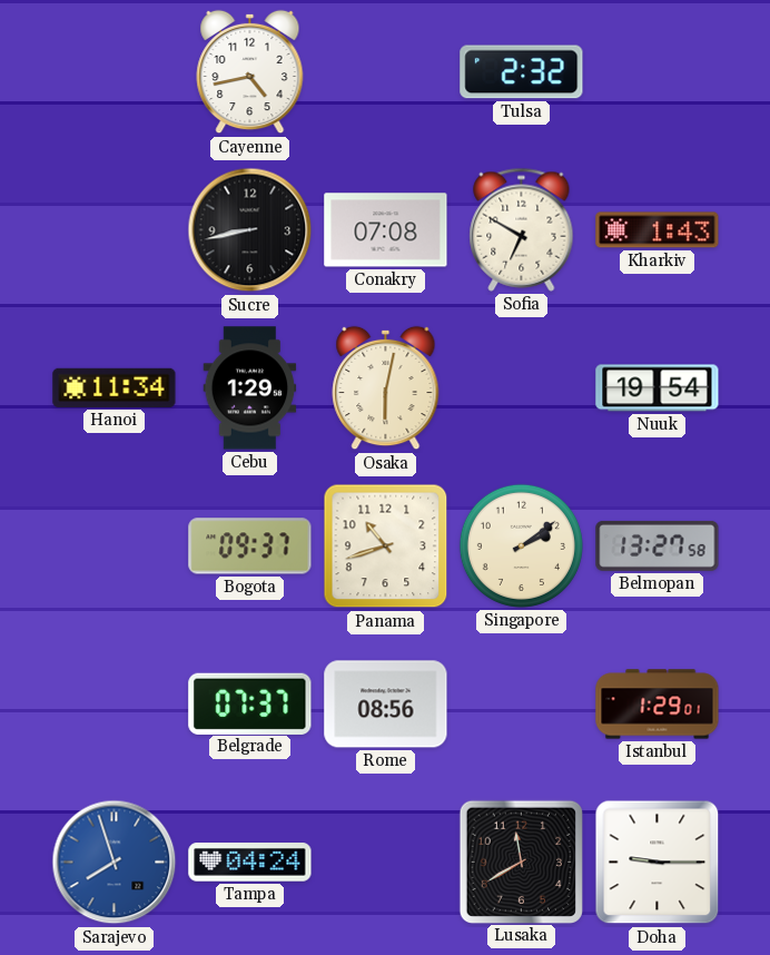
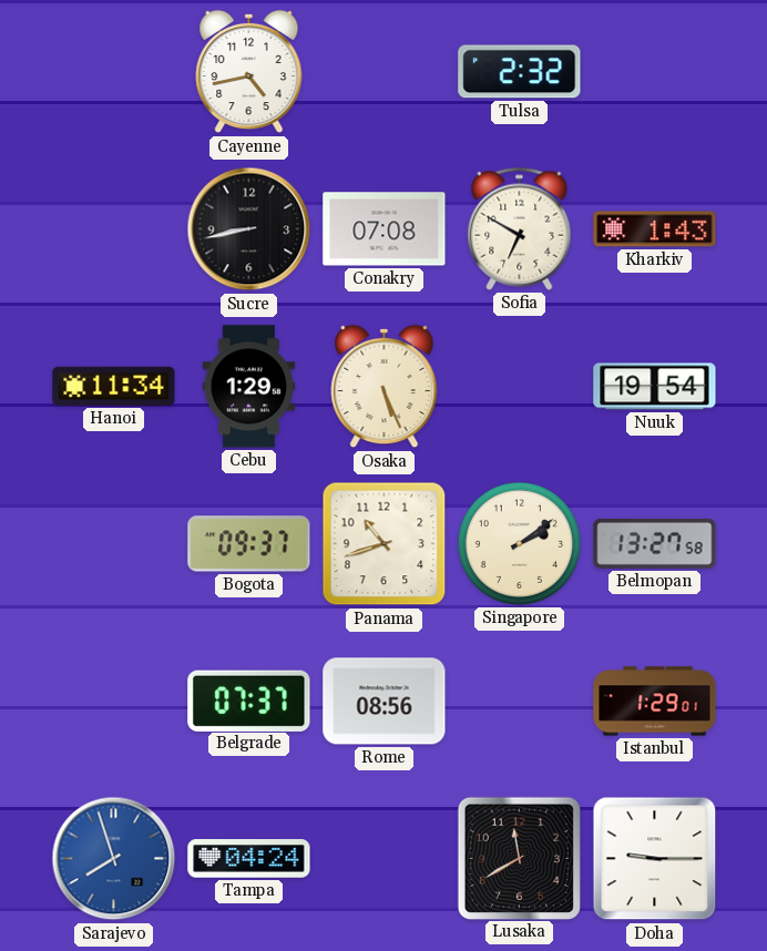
Osaka: 6:02 -> 5:26 (385, 387)
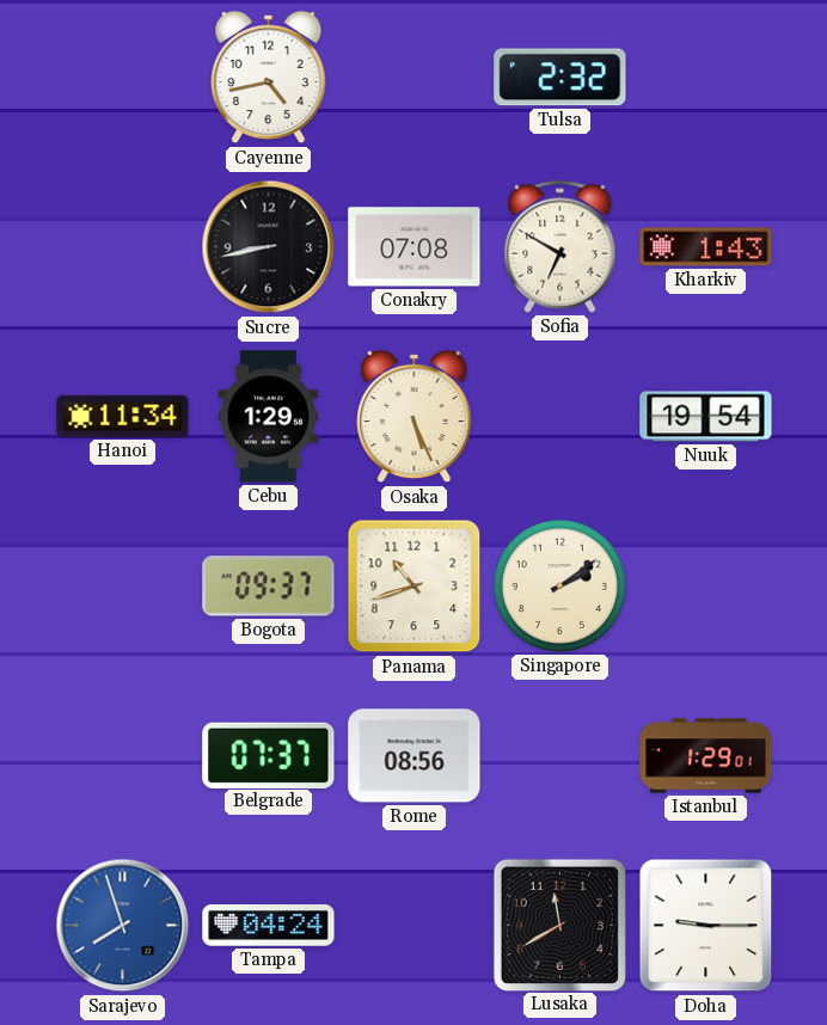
Belmopan: 13:27 -> none (655, 543)
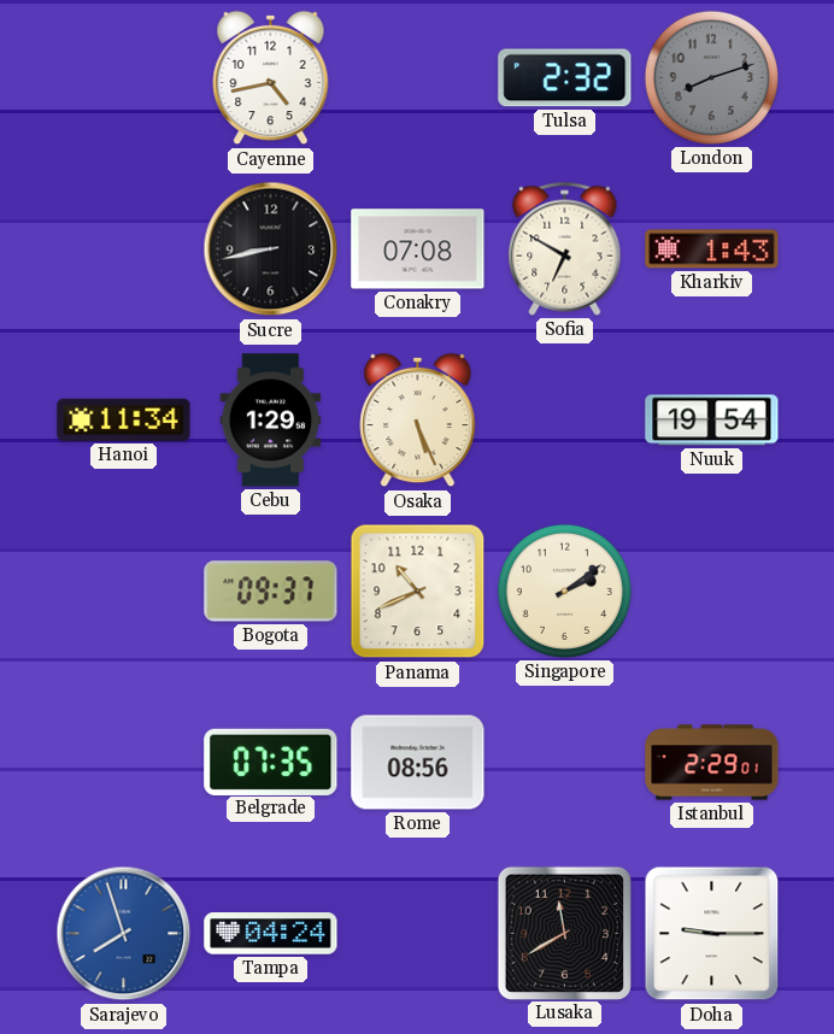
London: none -> 8:12 (711, 77)
Panama: 10:42 -> 10:41 (418, 592)
Belgrade: 07:37 -> 07:35 (271, 762)
Istanbul: 1:29 -> 2:29 (712, 763)
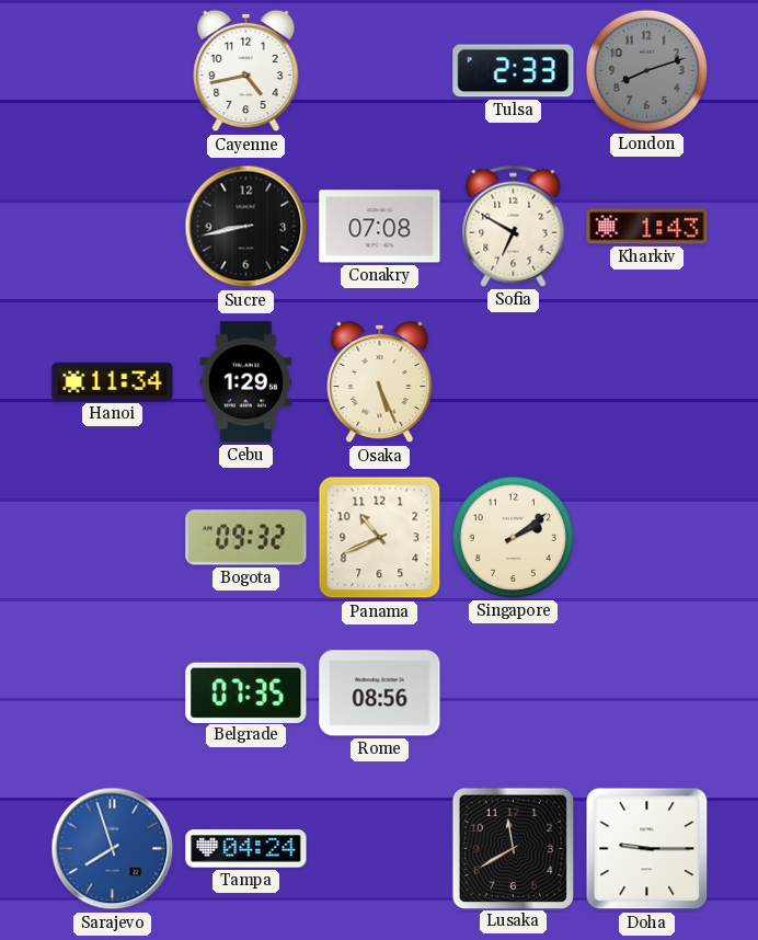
Tulsa: 2:32 -> 2:33 (514, 71)
Nuuk: 19:54 -> none (712, 421)
Bogota: 09:37 -> 09:32 (246, 538)
Istanbul: 2:29 -> none (712, 763)
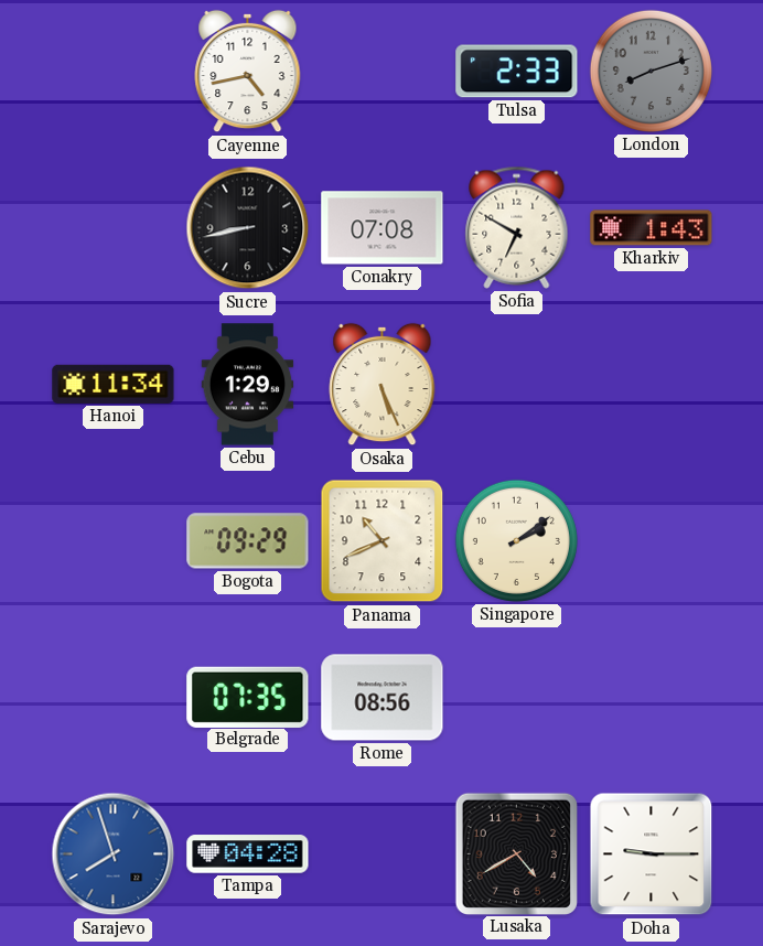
Bogota: 09:32 -> 09:29 (248, 541)
Tampa: 04:24 -> 04:28 (248, 854)
Lusaka: 11:40 -> 4:40 (516, 853)
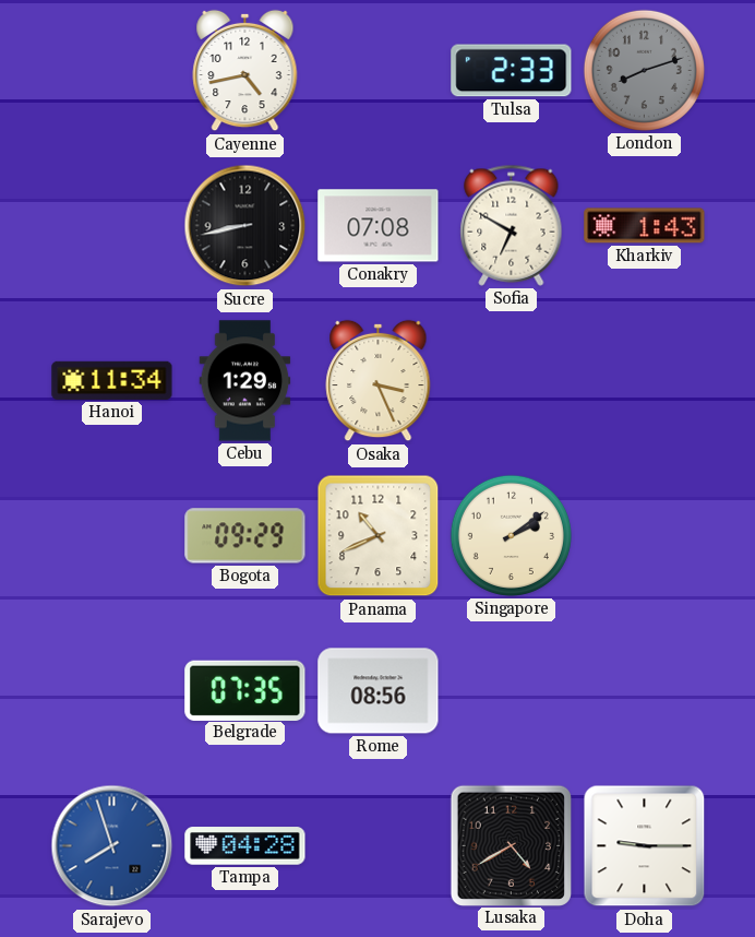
Osaka: 5:26 -> 3:26 (379, 381)
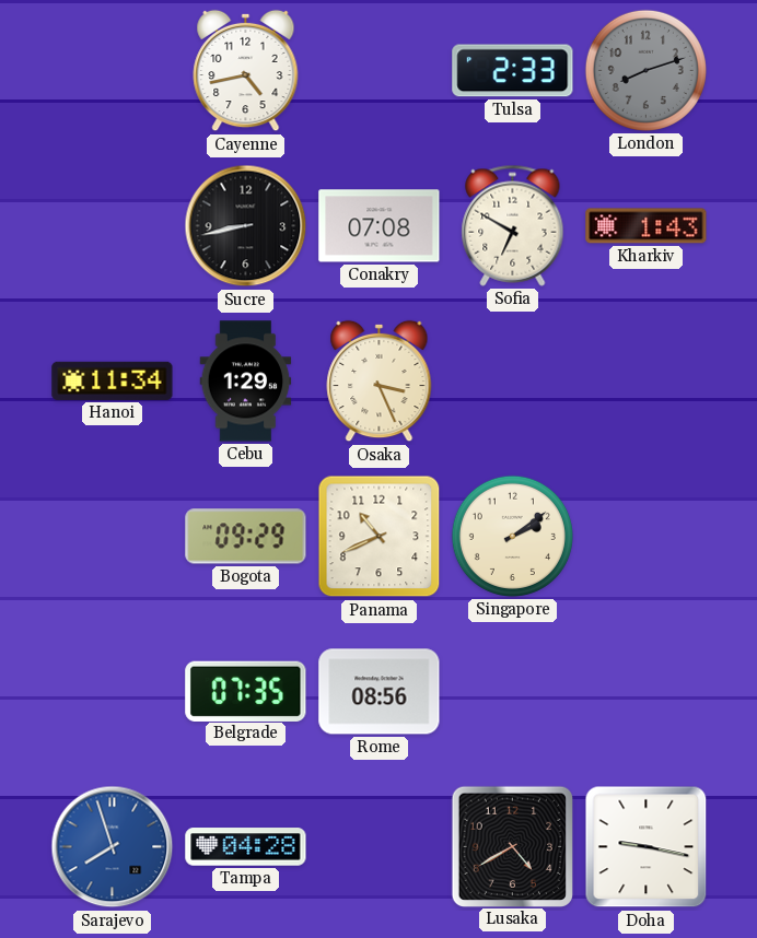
Doha: 9:15 -> 9:17 (647, 847)
